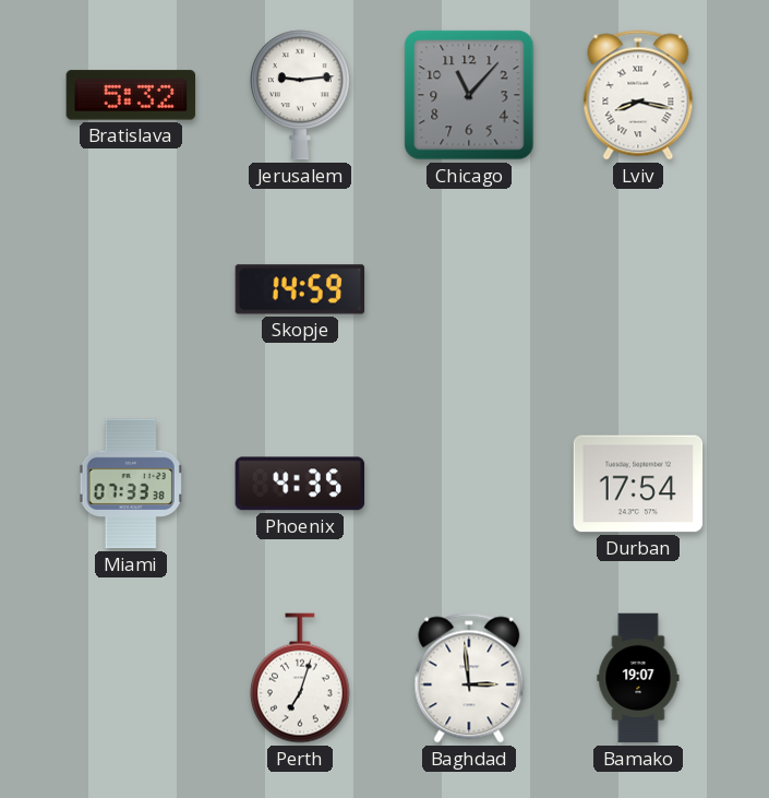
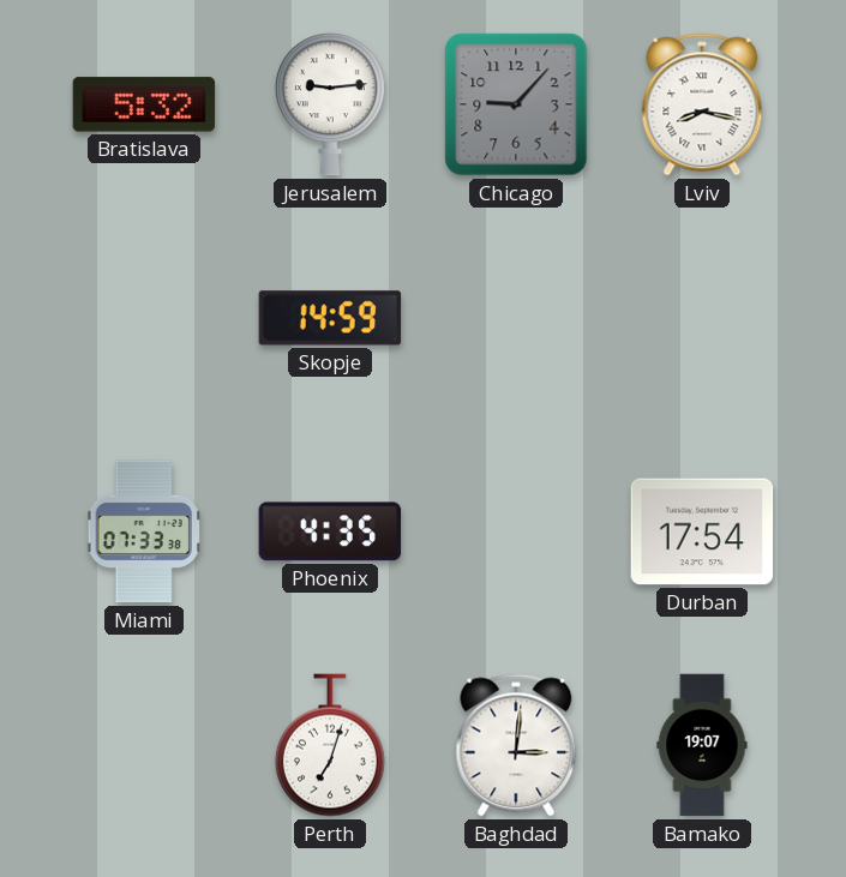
Chicago: 11:07 -> 9:07 (516, 104)
Baghdad: 2:59 -> 3:01 (516, 745)
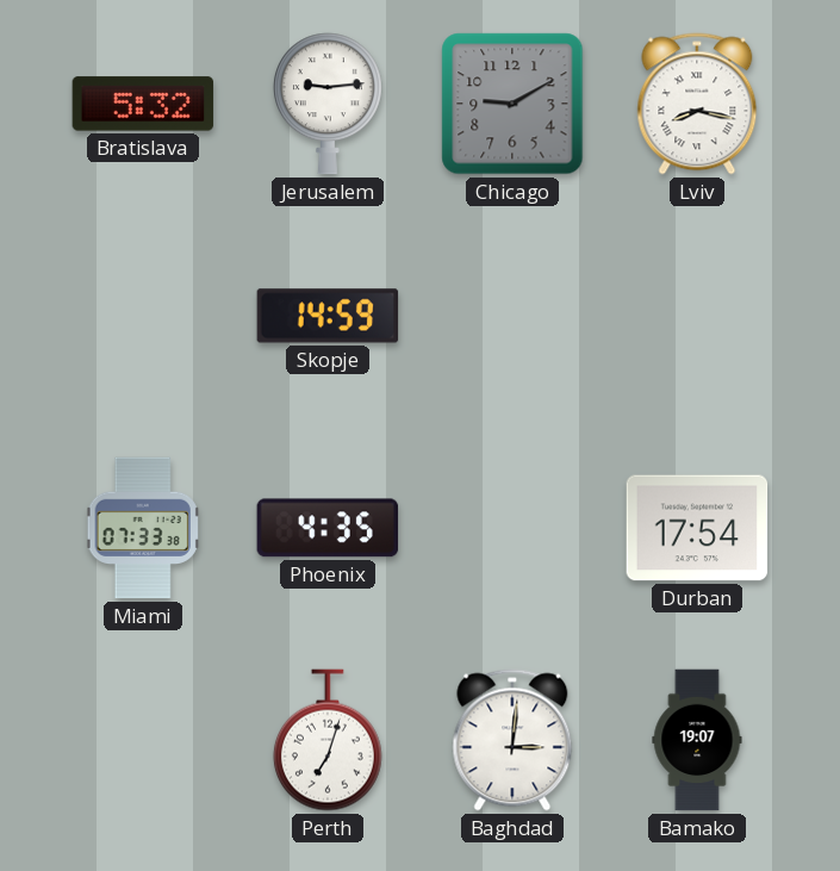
Chicago: 9:07 -> 9:10 (512, 104)
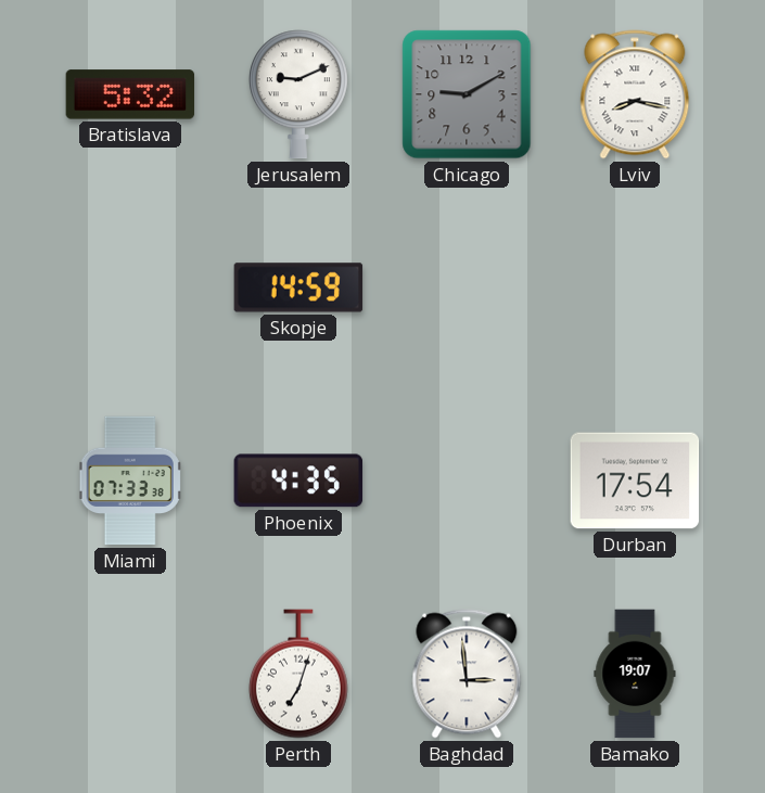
Jerusalem: 9:14 -> 9:11 (298, 94)
Baghdad: 3:01 -> 2:59 (467, 674)
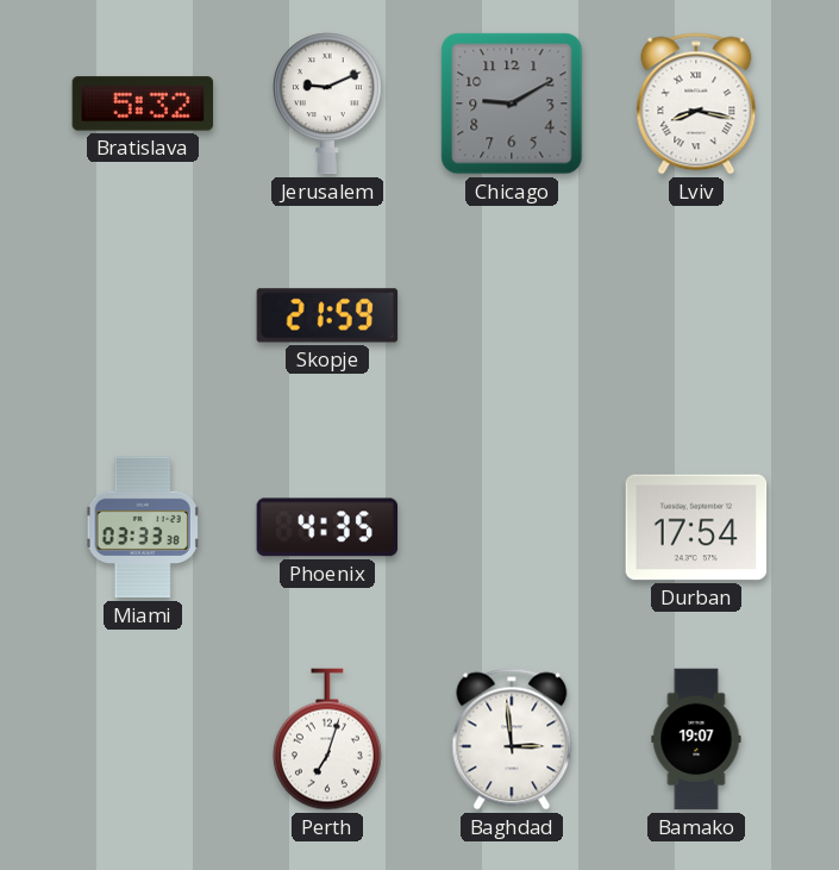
Skopje: 14:59 -> 21:59 (327, 315)
Miami: 07:33 -> 03:33 (143, 527)
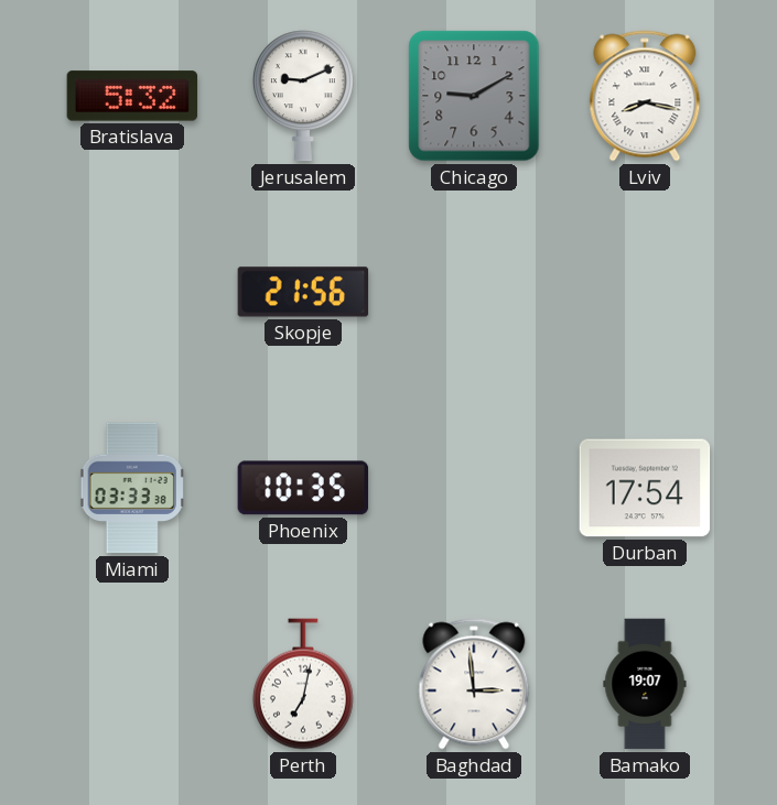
Skopje: 21:59 -> 21:56 (303, 292)
Phoenix: 4:35 -> 10:35 (303, 488)
Perth: 7:03 -> 7:02 (303, 684)
